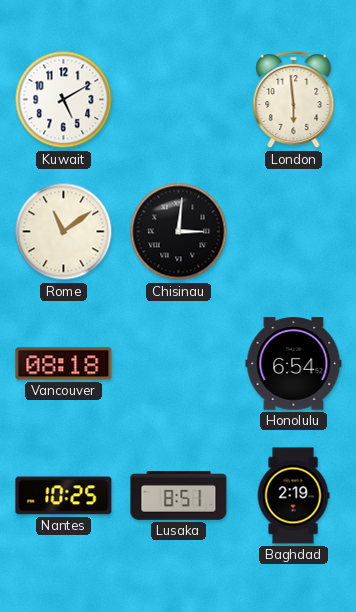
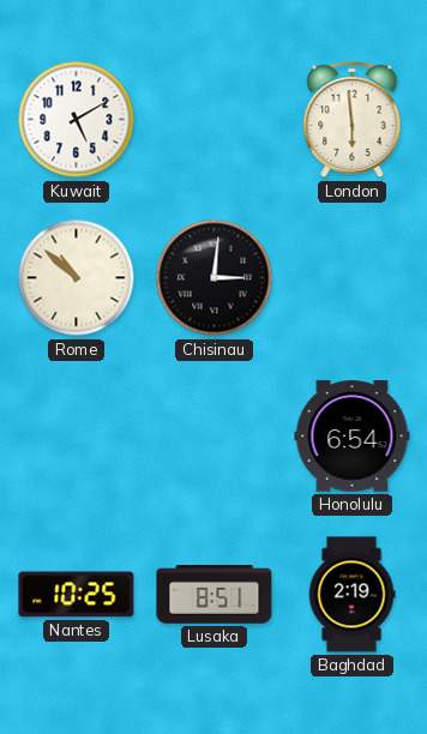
Rome: 11:09 -> 10:52 (77, 278)
Vancouver: 08:18 -> none (64, 364)
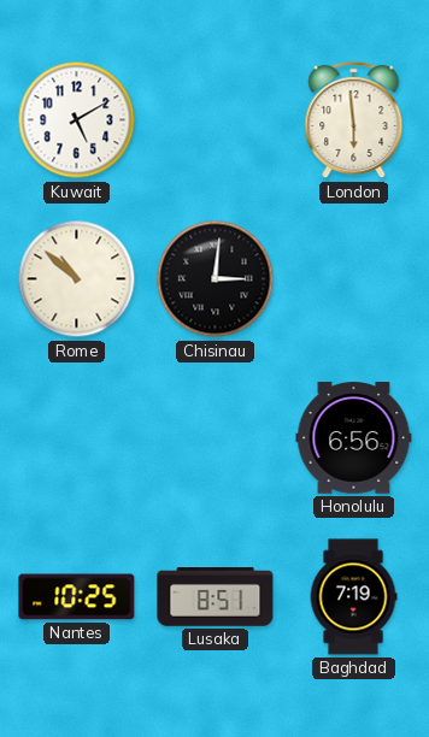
Honolulu: 6:54 -> 6:56 (354, 438)
Baghdad: 2:19 -> 7:19 (353, 597)
